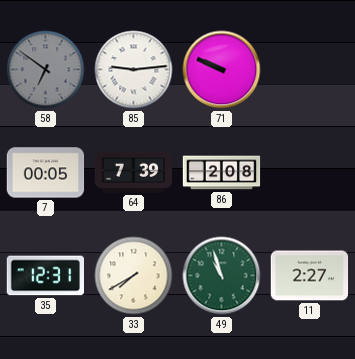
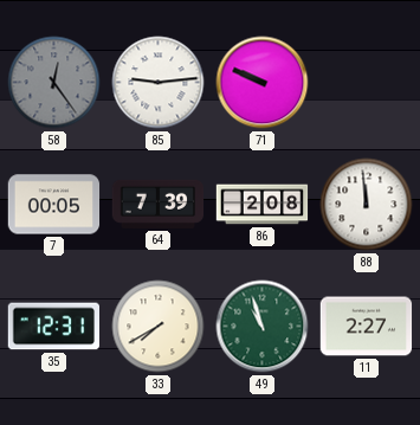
58: 6:51 -> 12:24 (54, 83)
88: none -> 11:59 (367, 205)
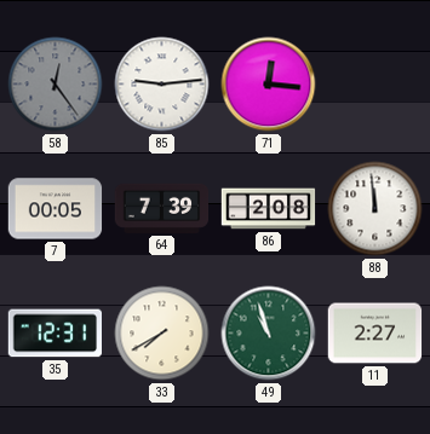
71: 9:49 -> 12:16 (269, 85)
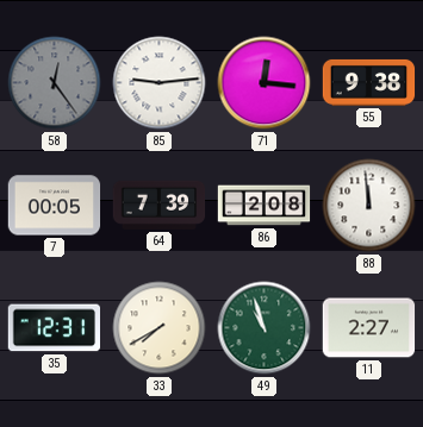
55: none -> 9:38 (369, 82)
